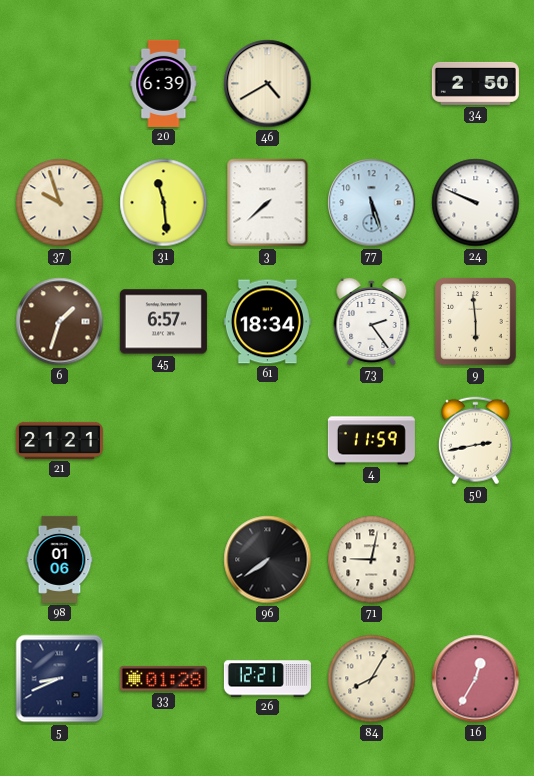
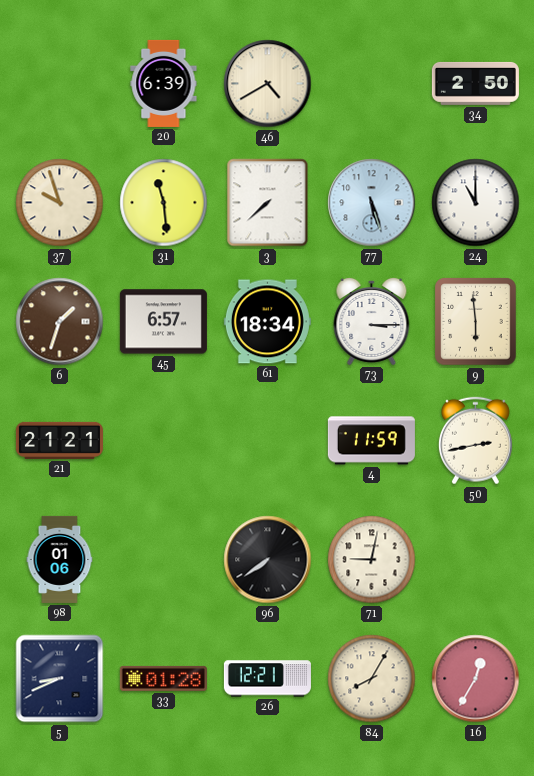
24: 9:49 -> 11:00 (476, 203)
73: 2:24 -> 3:15 (372, 321)
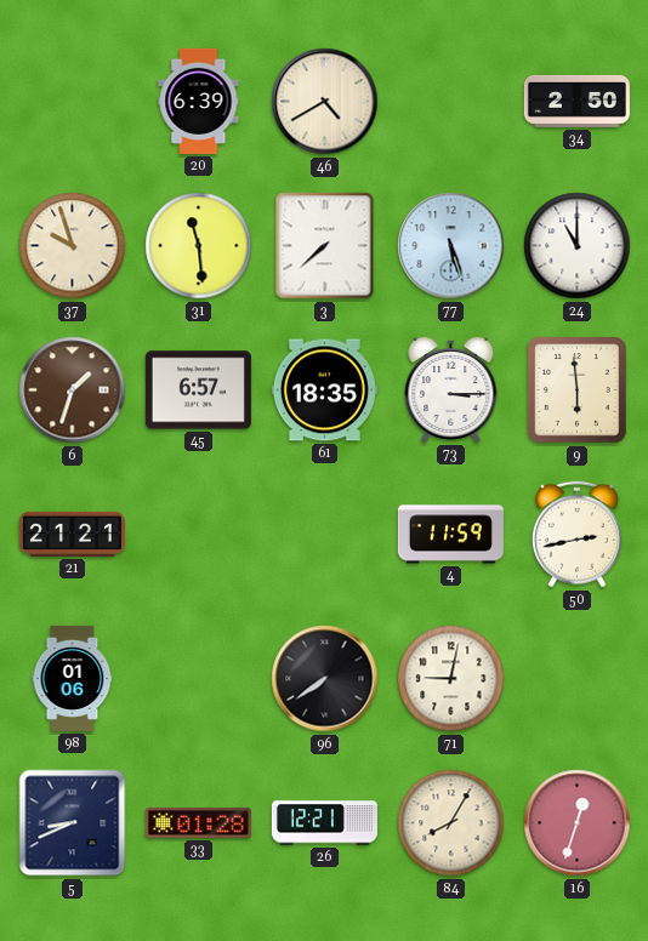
61: 18:34 -> 18:35 (324, 390)
16: 12:35 -> 12:33 (578, 823)
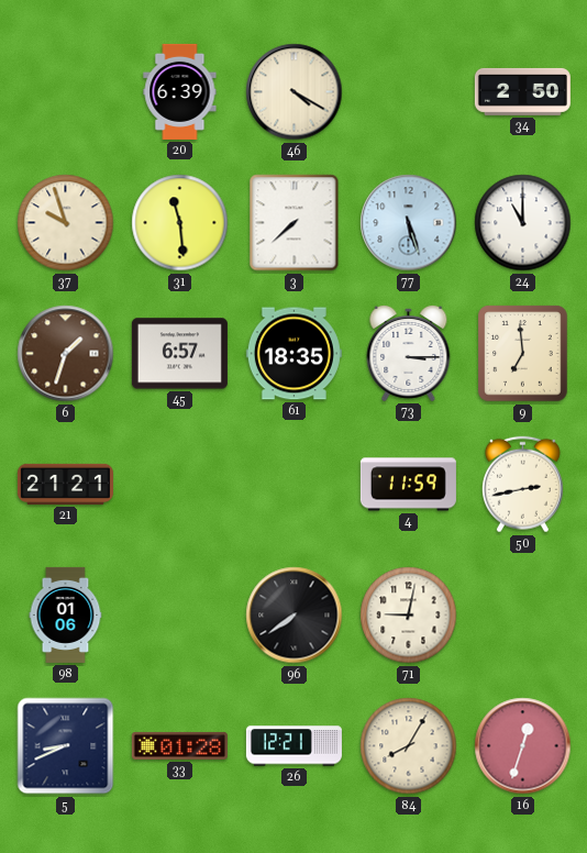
46: 4:40 -> 4:20 (295, 92)
9: 5:59 -> 6:59 (523, 354)
